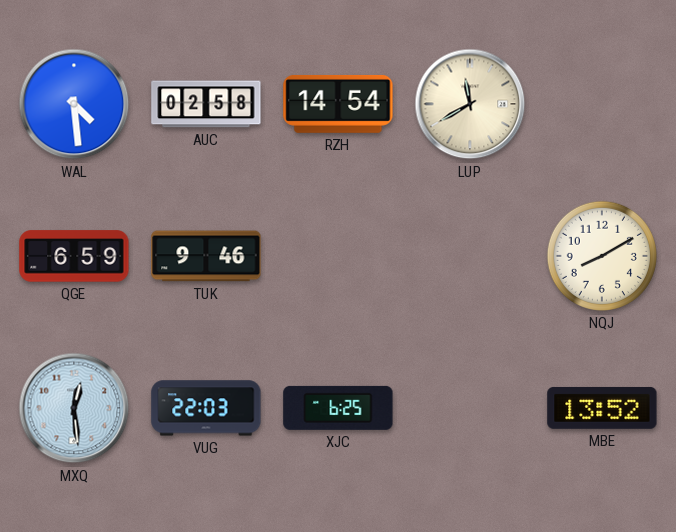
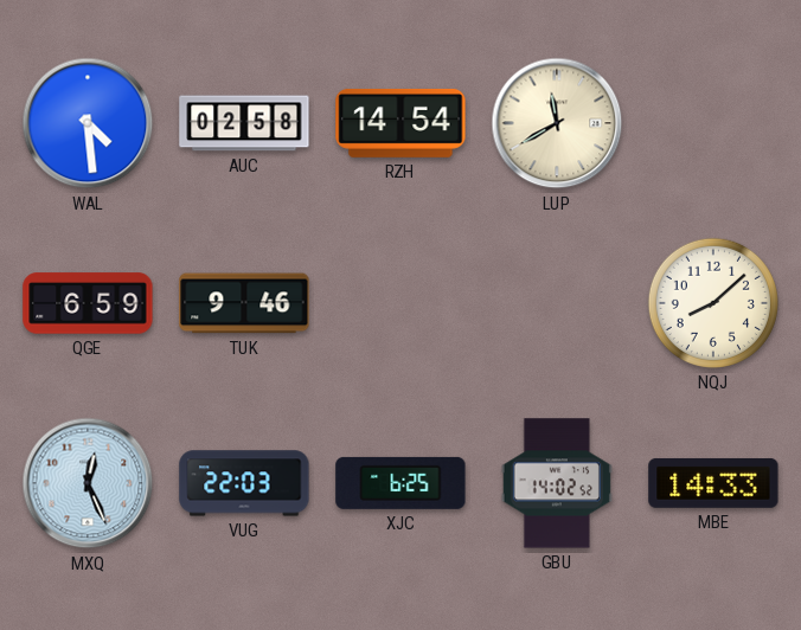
NQJ: 8:10 -> 8:08 (713, 303)
MXQ: 12:29 -> 12:26 (88, 483)
GBU: none -> 14:02 (557, 483)
MBE: 13:52 -> 14:33 (713, 483)
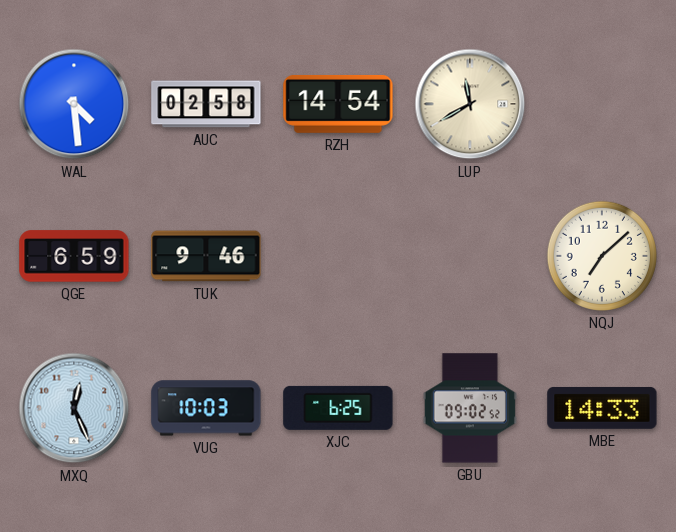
NQJ: 8:08 -> 7:08 (602, 256)
VUG: 22:03 -> 10:03 (206, 408)
GBU: 14:02 -> 09:02 (470, 408)
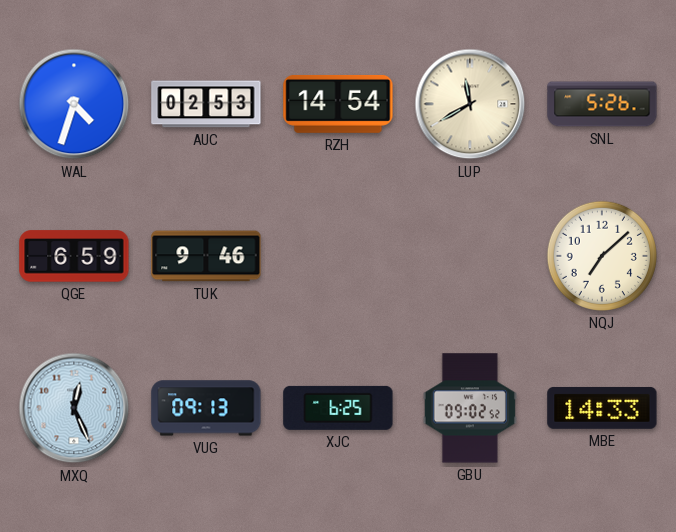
WAL: 4:29 -> 4:33 (74, 104)
AUC: 02:58 -> 02:53 (206, 104)
SNL: none -> 5:26 (602, 104)
VUG: 10:03 -> 09:13 (206, 408)
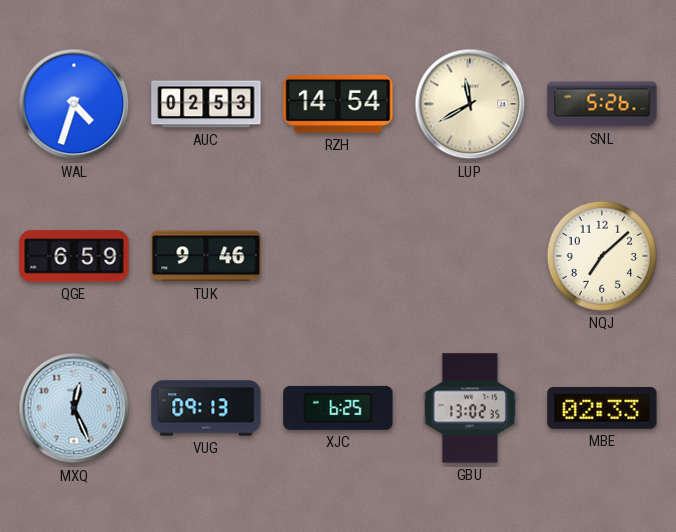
GBU: 09:02 -> 13:02 (470, 408)
MBE: 14:33 -> 02:33 (602, 408)
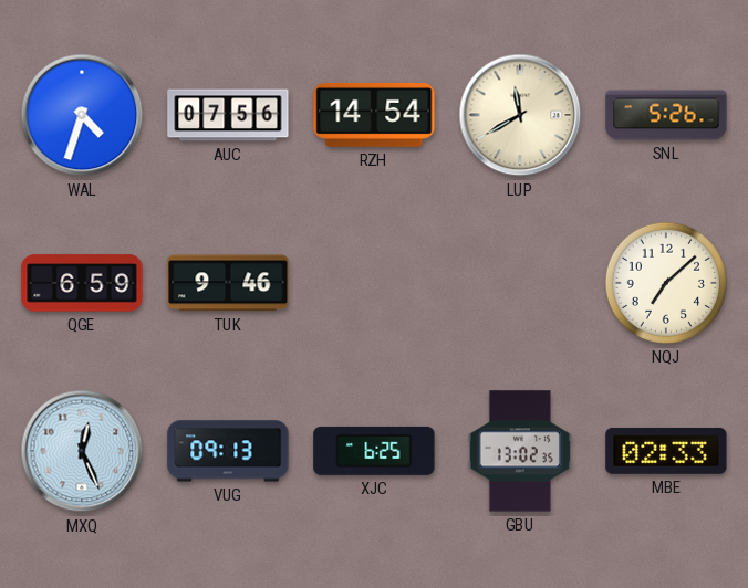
AUC: 02:53 -> 07:56 (228, 115)
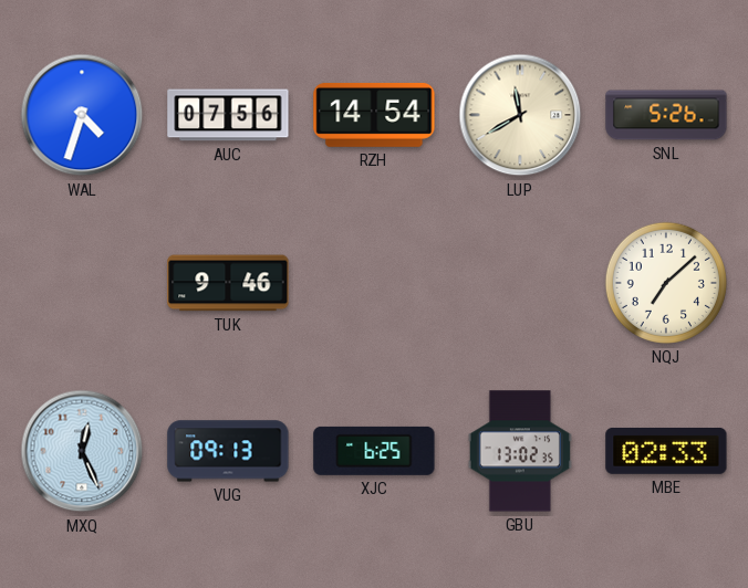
QGE: 6:59 -> none (82, 283)
